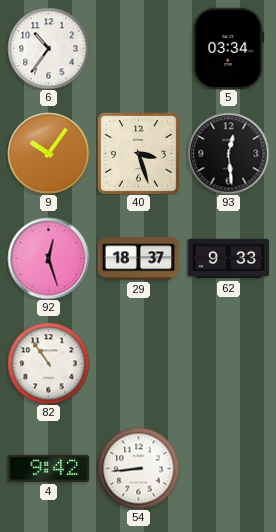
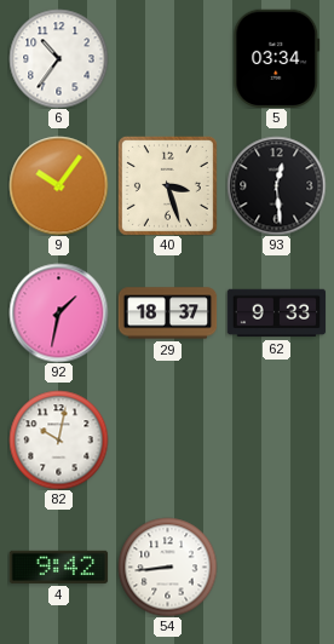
92: 12:27 -> 1:32 (58, 312)
82: 10:54 -> 10:02 (58, 439)
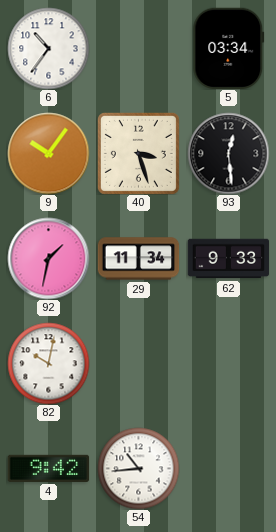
29: 18:37 -> 11:34 (138, 259)
54: 8:44 -> 10:44 (138, 468)
